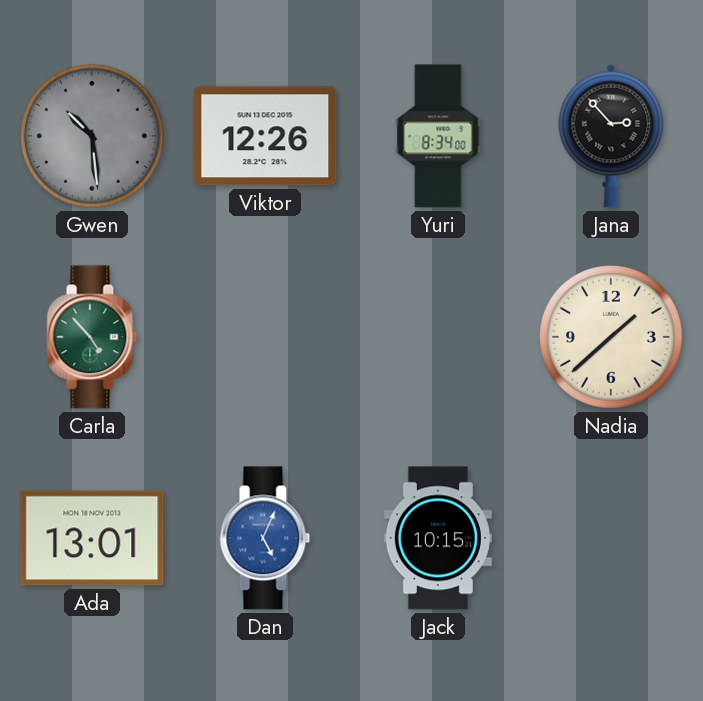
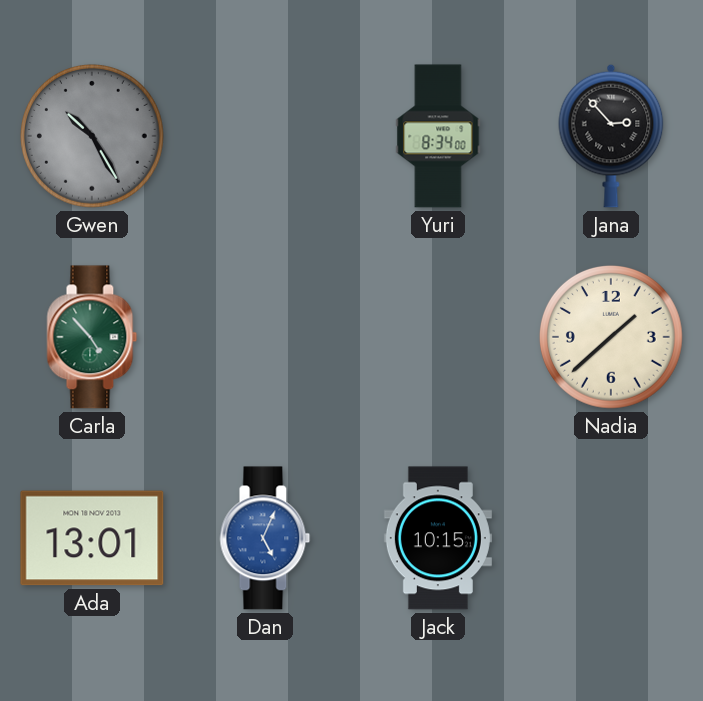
Gwen: 10:29 -> 10:25 (92, 136)
Viktor: 12:26 -> none (265, 136)
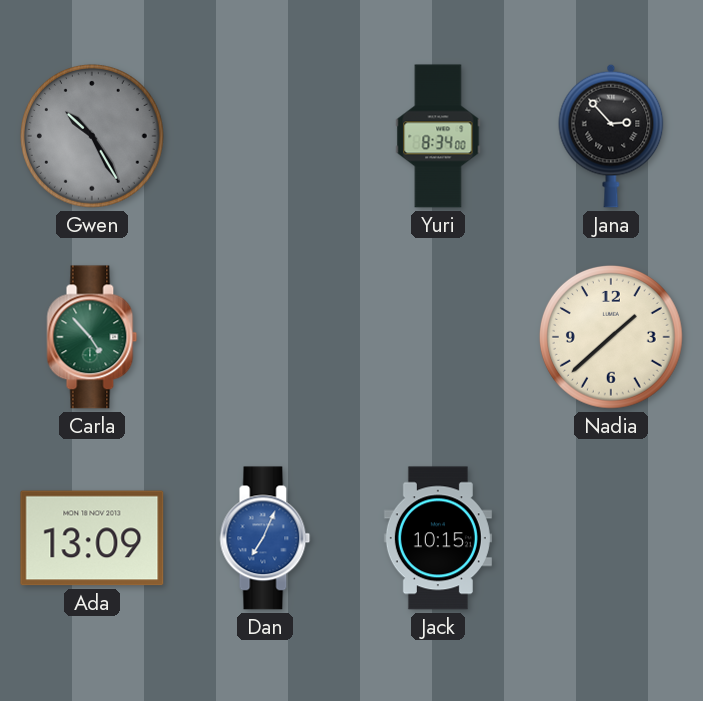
Ada: 13:01 -> 13:09 (92, 538)
Dan: 5:04 -> 7:04 (265, 538)
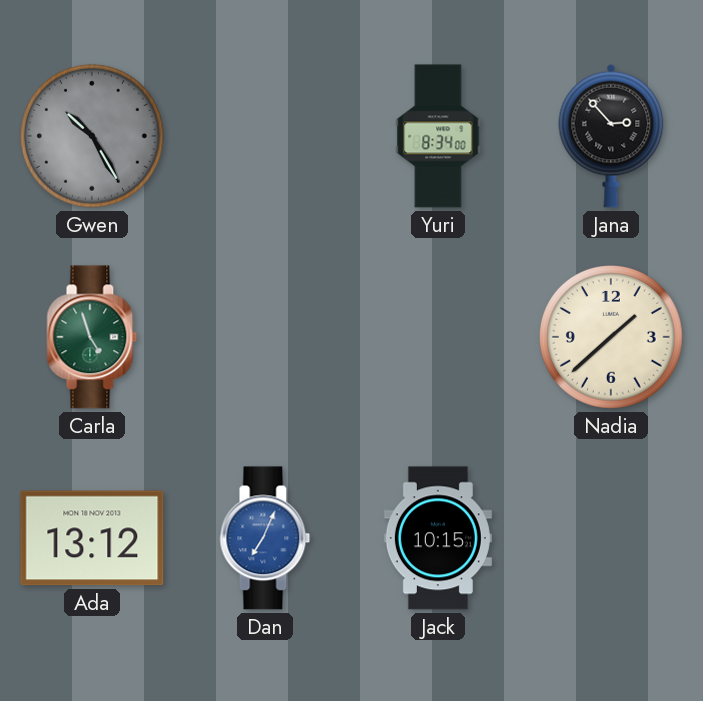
Carla: 4:53 -> 4:57 (92, 337)
Ada: 13:09 -> 13:12 (92, 538)
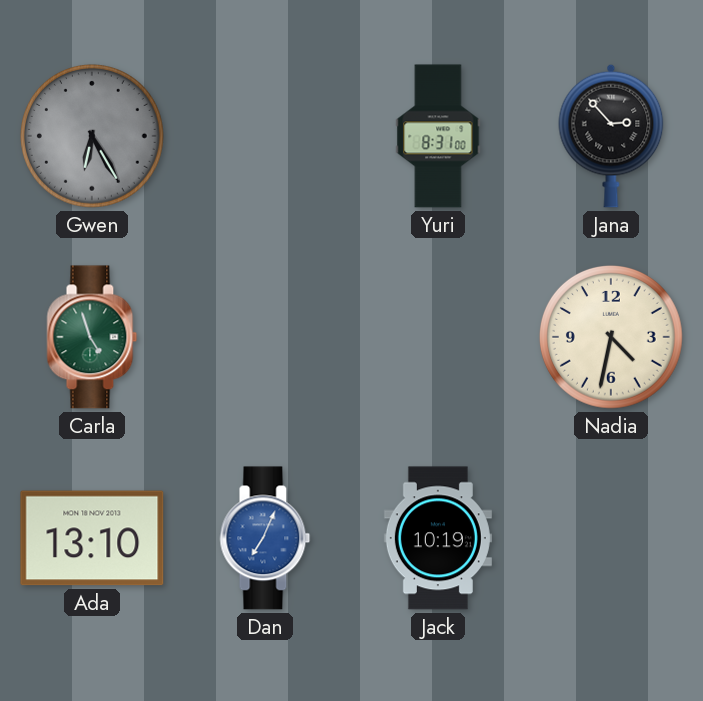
Gwen: 10:25 -> 6:25 (92, 136)
Yuri: 8:34 -> 8:31 (438, 136)
Nadia: 1:38 -> 4:32 (611, 337)
Ada: 13:12 -> 13:10 (92, 538)
Jack: 10:15 -> 10:19 (438, 538)
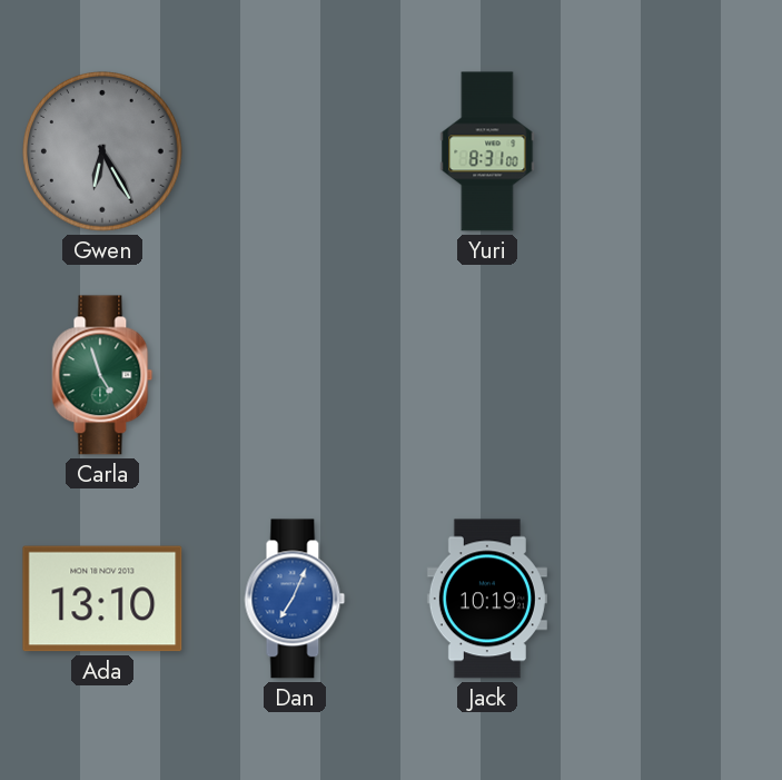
Jana: 2:53 -> none (611, 136)
Nadia: 4:32 -> none (611, 337)
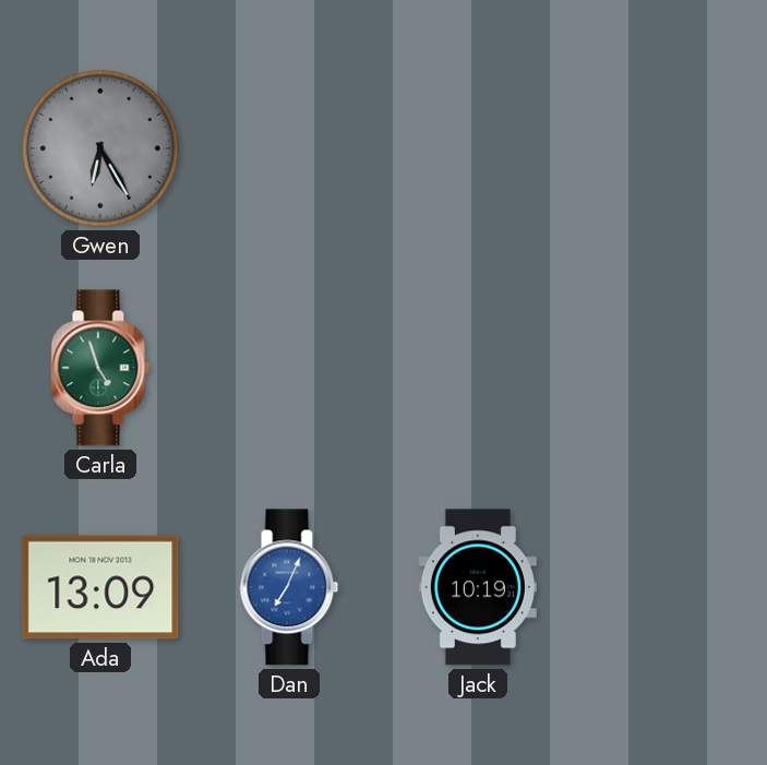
Yuri: 8:31 -> none (487, 151)
Ada: 13:10 -> 13:09 (100, 587)
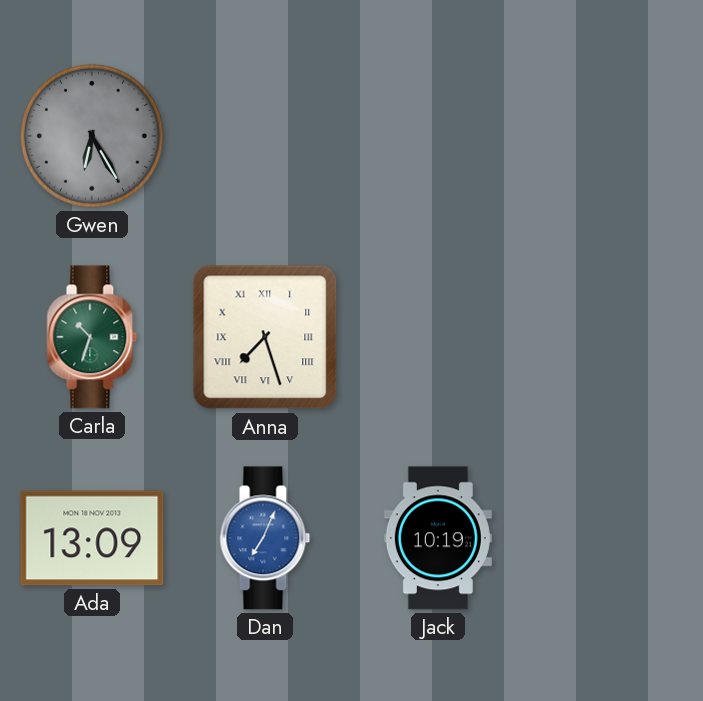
Carla: 4:57 -> 10:33 (92, 337)
Anna: none -> 7:27 (265, 337)
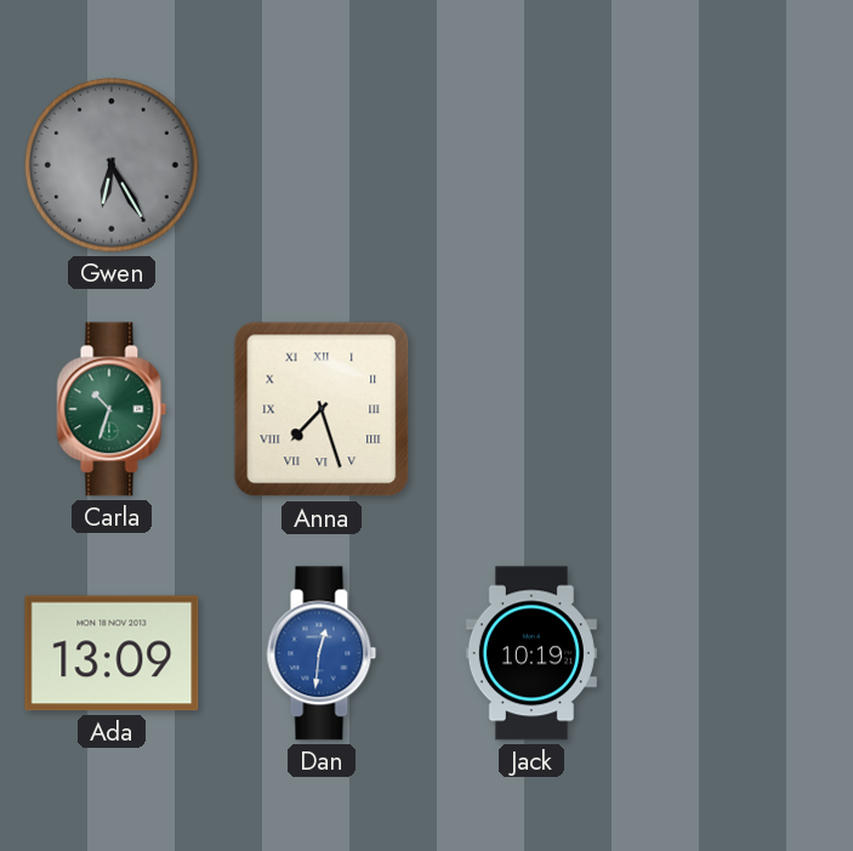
Dan: 7:04 -> 12:31 (322, 653)
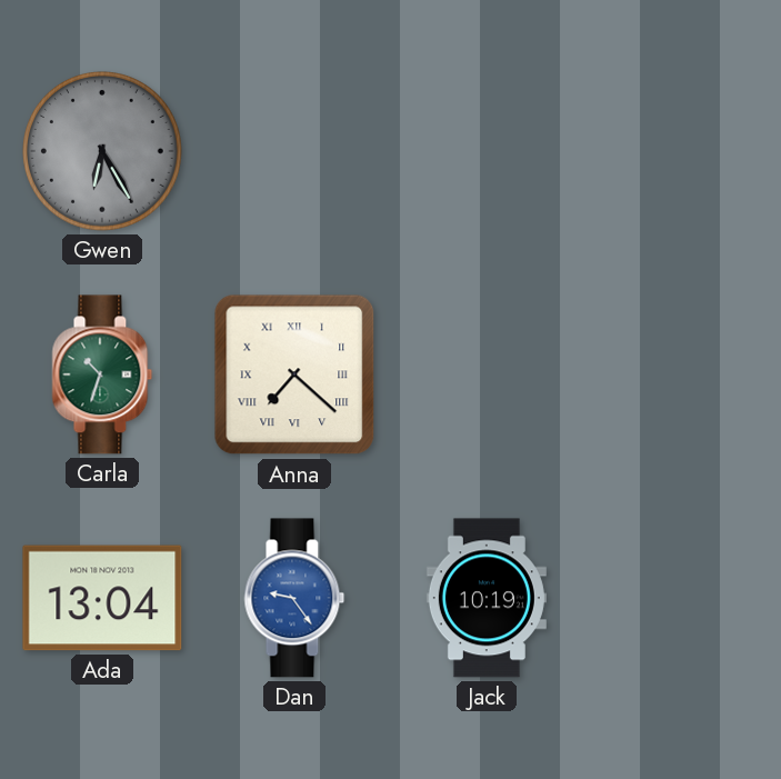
Anna: 7:27 -> 7:22 (294, 374)
Ada: 13:09 -> 13:04 (102, 598)
Dan: 12:31 -> 9:24 (294, 598)
